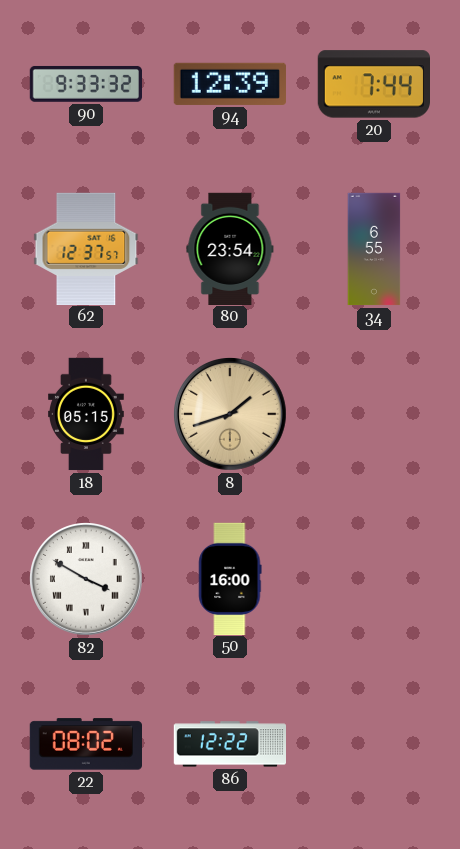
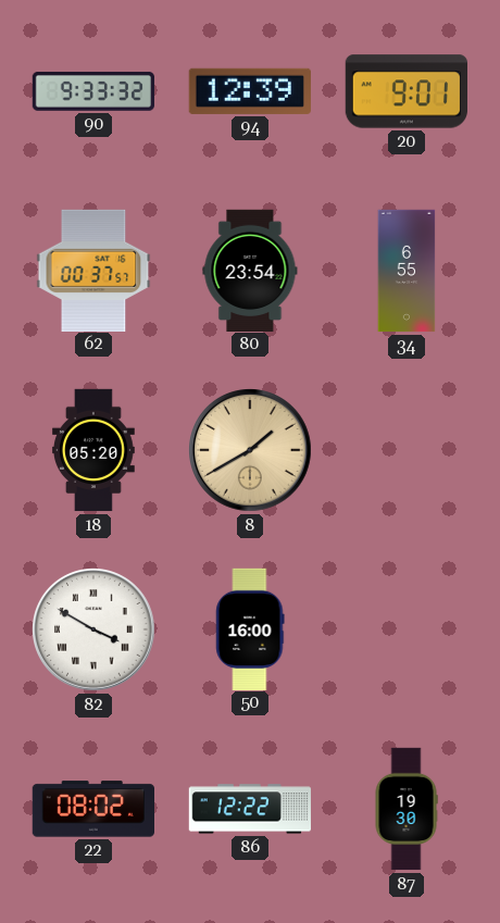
20: 7:44 -> 9:01 (405, 91)
62: 12:37 -> 00:37 (93, 270)
18: 05:15 -> 05:20 (95, 450)
8: 1:42 -> 1:40 (251, 451)
87: none -> 19:30 (407, 809)
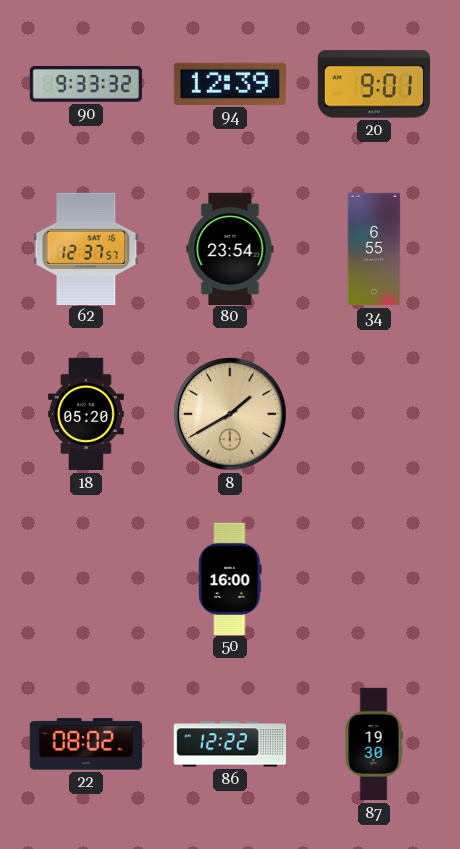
62: 00:37 -> 12:37 (86, 248)
82: 3:50 -> none (95, 631)
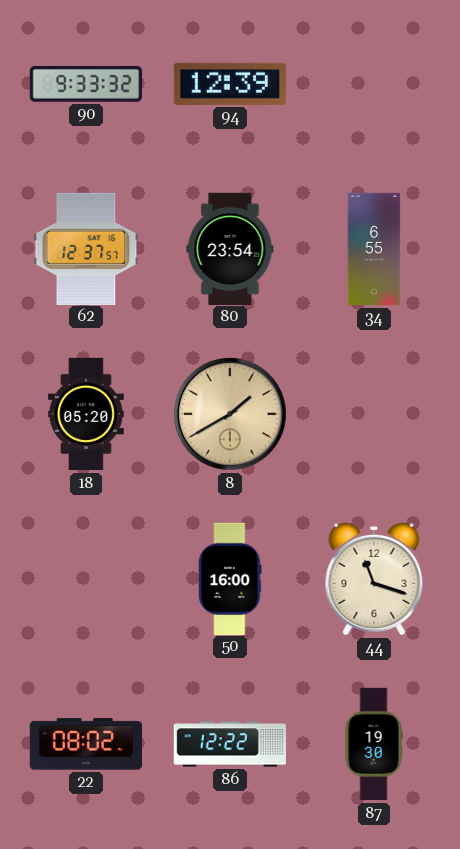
20: 9:01 -> none (373, 84)
44: none -> 11:18 (374, 579)
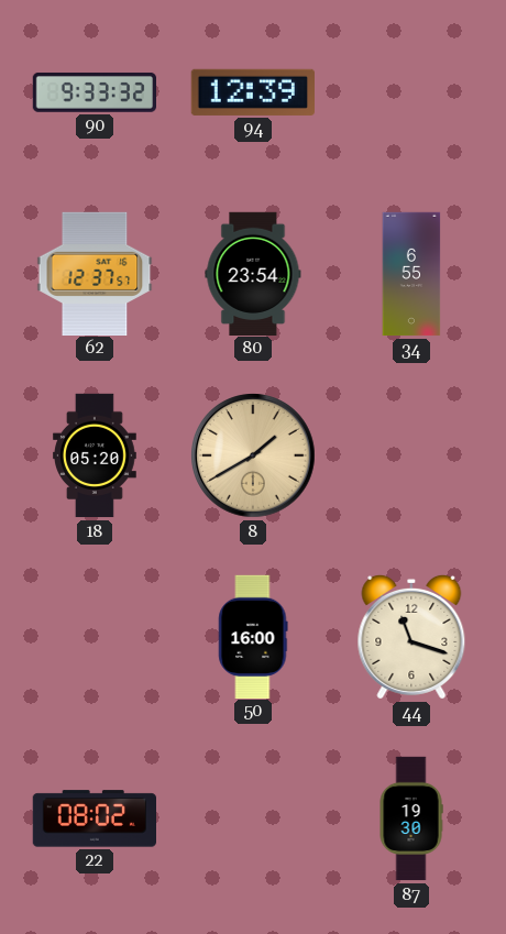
86: 12:22 -> none (229, 744)
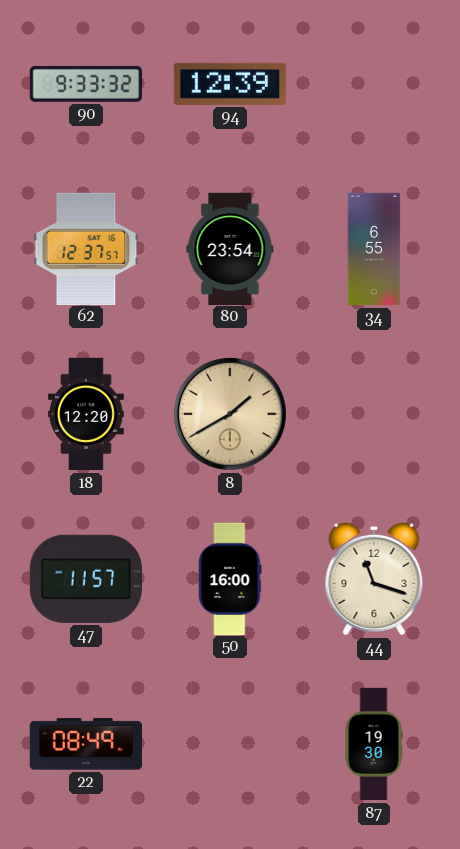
18: 05:20 -> 12:20 (87, 414)
47: none -> 11:57 (86, 579)
22: 08:02 -> 08:49 (85, 744)
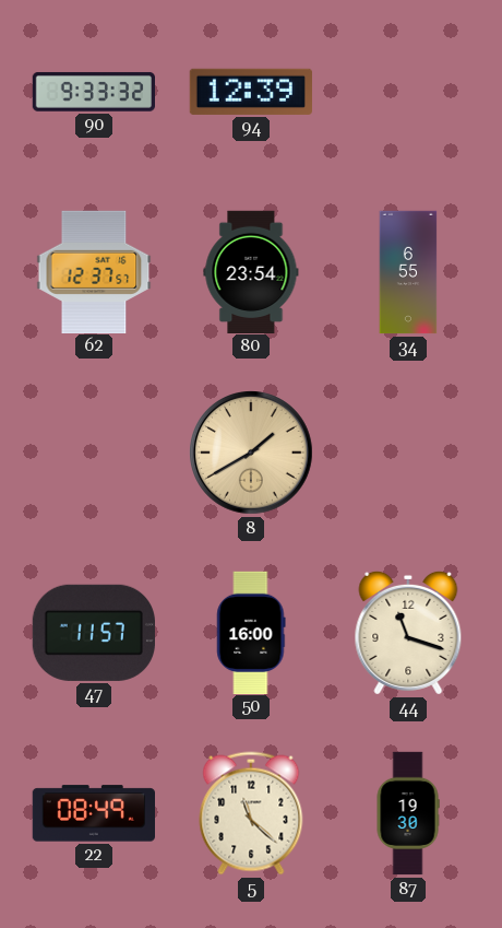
18: 12:20 -> none (87, 414)
5: none -> 11:22 (251, 813)
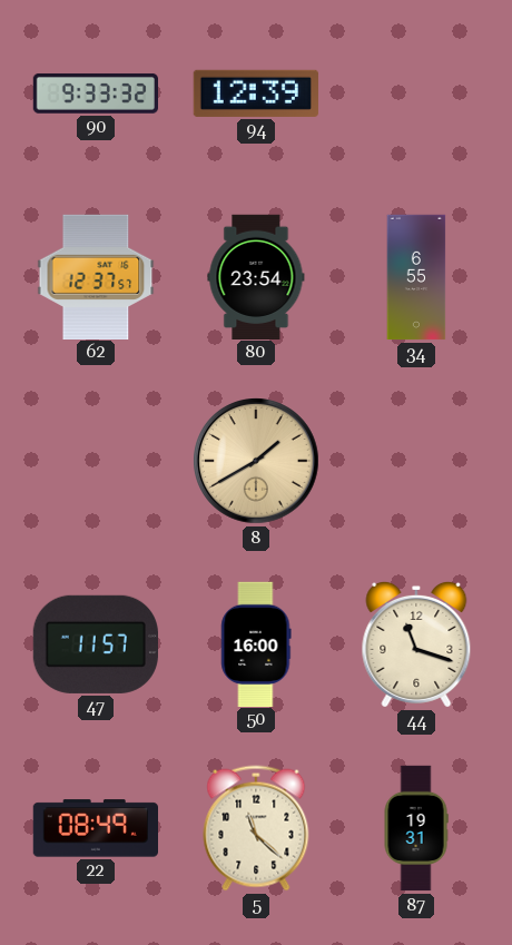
87: 19:30 -> 19:31 (416, 828)
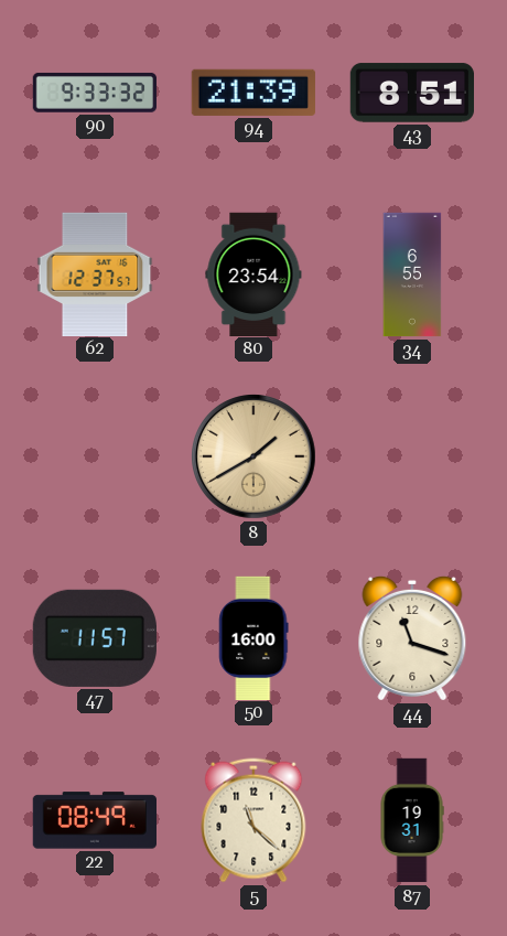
94: 12:39 -> 21:39 (253, 93)
43: none -> 8:51 (411, 93)
